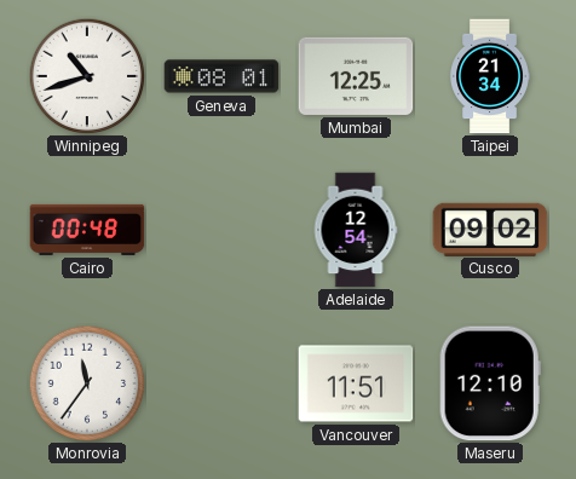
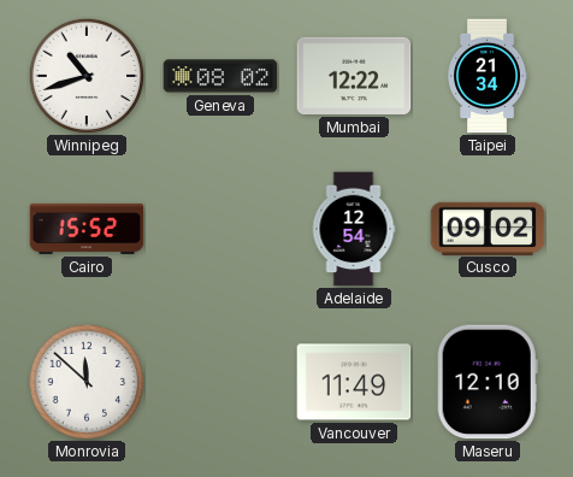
Geneva: 08:01 -> 08:02 (220, 76)
Mumbai: 12:25 -> 12:22 (354, 76)
Cairo: 00:48 -> 15:52 (87, 229)
Monrovia: 11:36 -> 11:52 (87, 382)
Vancouver: 11:51 -> 11:49 (354, 382)
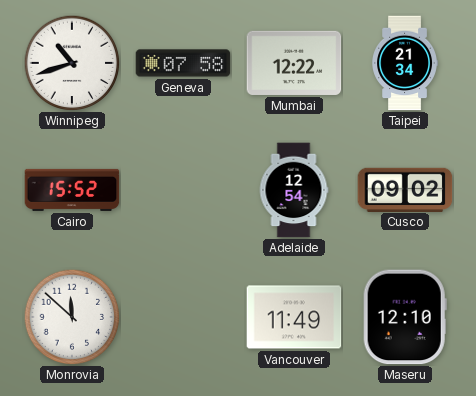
Geneva: 08:02 -> 07:58 (183, 63)
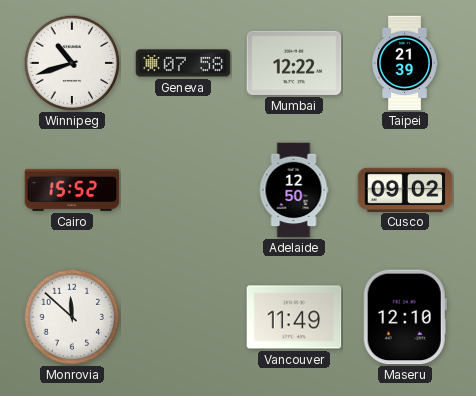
Taipei: 21:34 -> 21:39 (404, 63)
Adelaide: 12:54 -> 12:50 (294, 190)
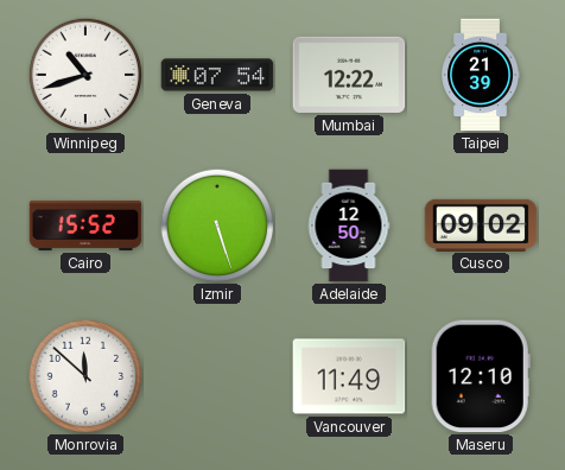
Geneva: 07:58 -> 07:54 (217, 75)
Izmir: none -> 5:27 (217, 226)
